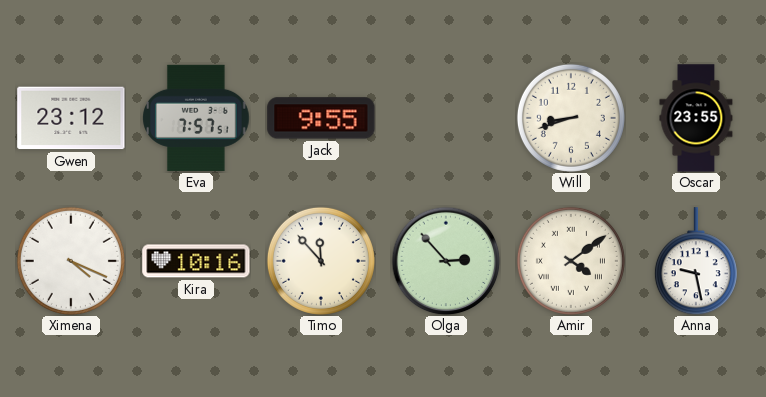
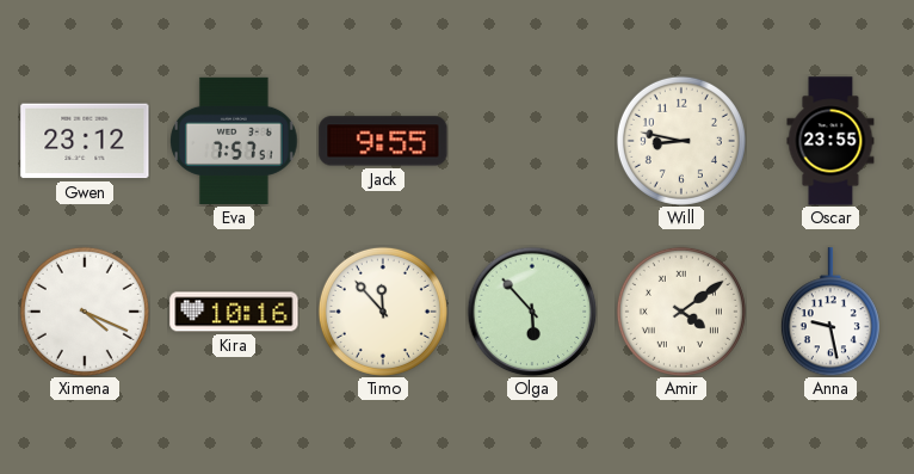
Will: 8:42 -> 8:47 (681, 141)
Olga: 2:53 -> 5:53 (532, 312)
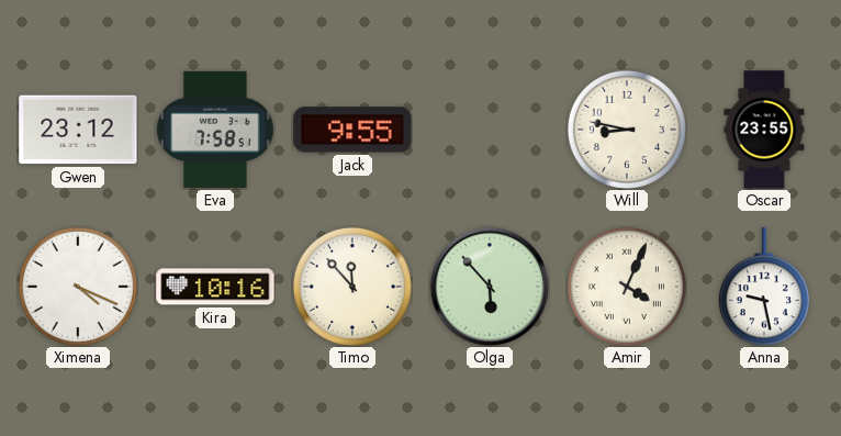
Eva: 7:57 -> 7:58 (215, 130)
Amir: 4:09 -> 4:04 (627, 287)
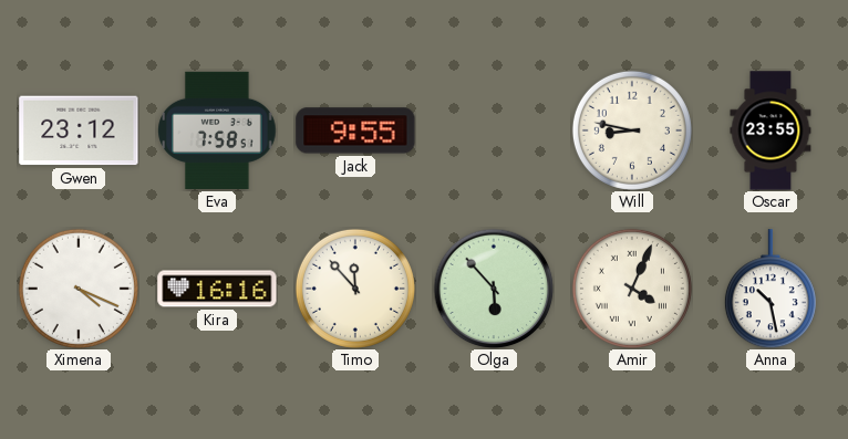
Kira: 10:16 -> 16:16 (217, 289)
Anna: 9:28 -> 10:28 (771, 289)
